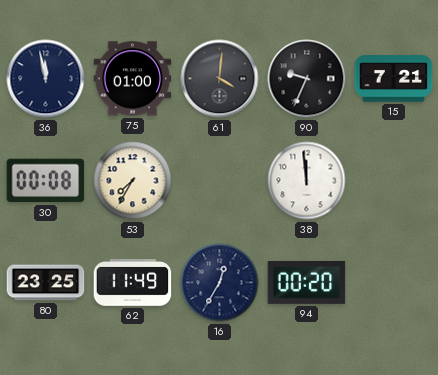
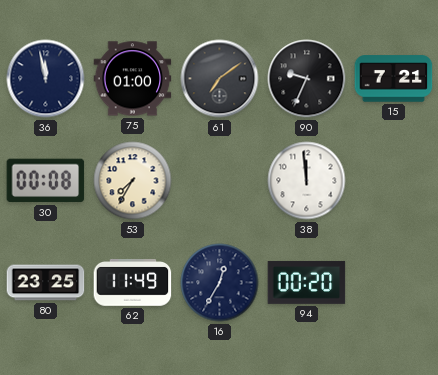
61: 4:01 -> 7:09 (220, 79)
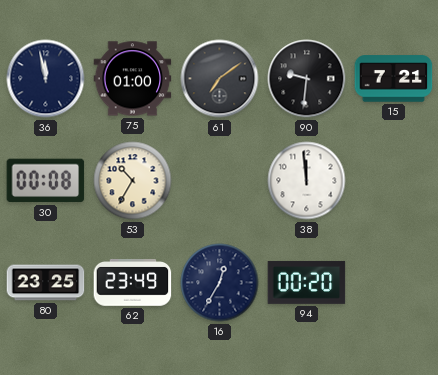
90: 9:34 -> 9:31 (307, 79)
53: 7:35 -> 10:35 (133, 181)
62: 11:49 -> 23:49 (133, 283)
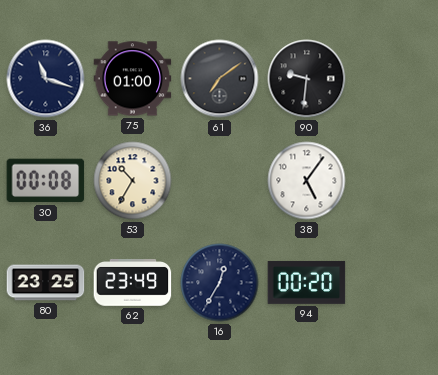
36: 11:58 -> 11:18 (46, 79)
15: 7:21 -> none (394, 79)
38: 11:59 -> 5:06 (307, 181)
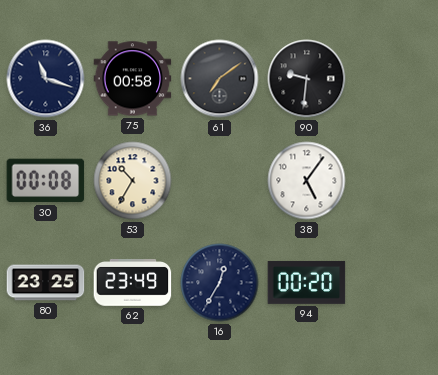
75: 01:00 -> 00:58 (133, 79)
